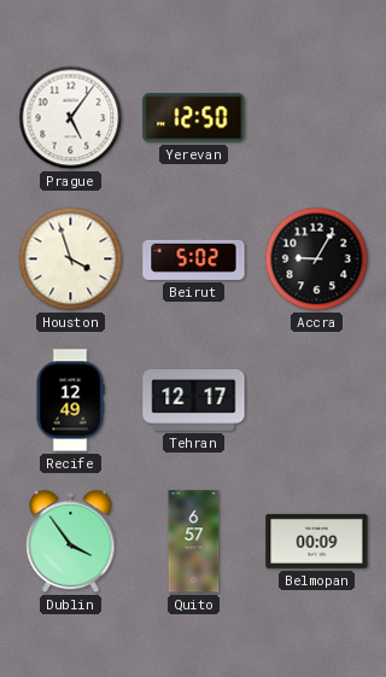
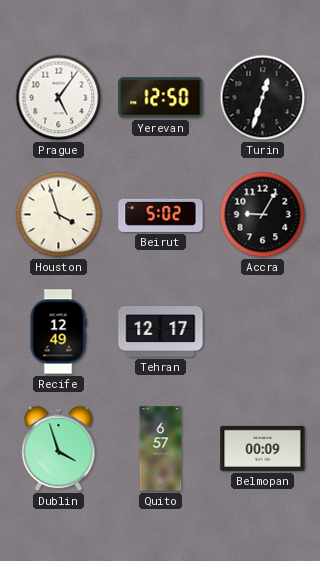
Turin: none -> 12:33 (263, 98)
Dublin: 3:54 -> 3:57 (59, 449)
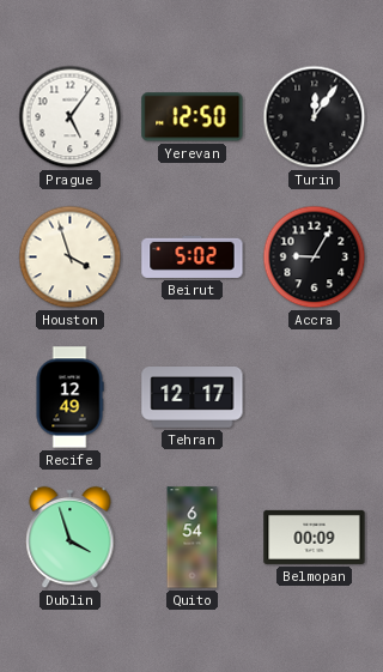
Turin: 12:33 -> 12:06 (315, 117)
Quito: 6:57 -> 6:54 (193, 538)
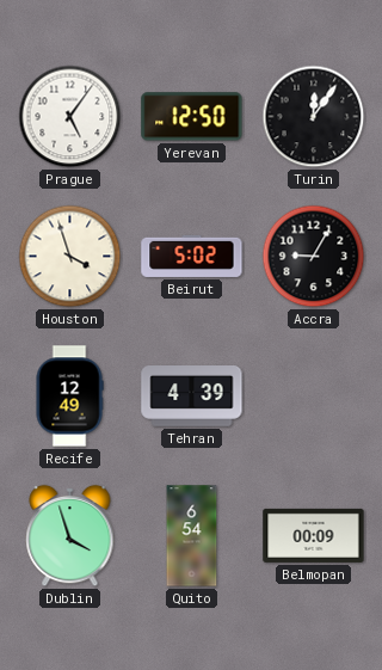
Tehran: 12:17 -> 4:39 (192, 397)
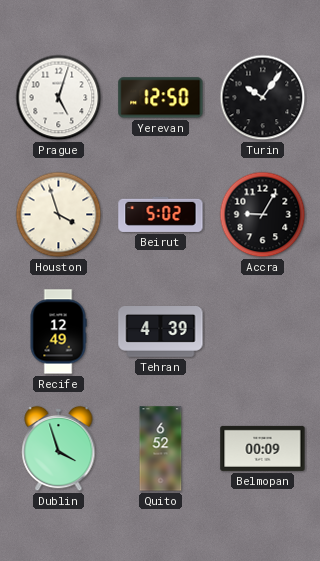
Prague: 5:06 -> 5:03 (59, 98)
Turin: 12:06 -> 10:06 (263, 98)
Quito: 6:54 -> 6:52 (161, 449)
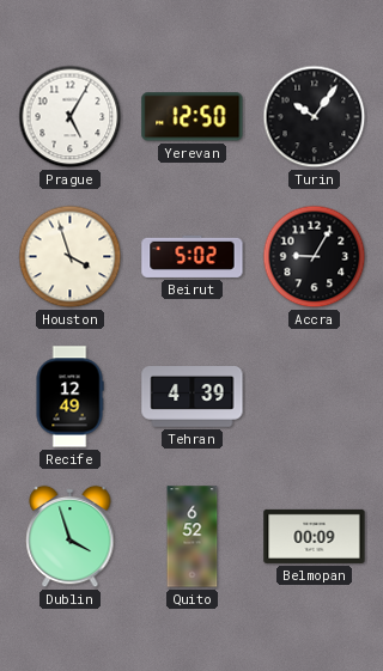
Prague: 5:03 -> 5:05 (71, 117)
